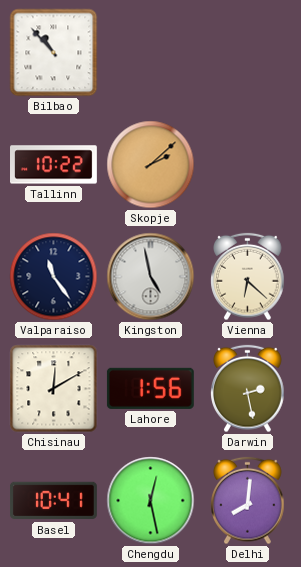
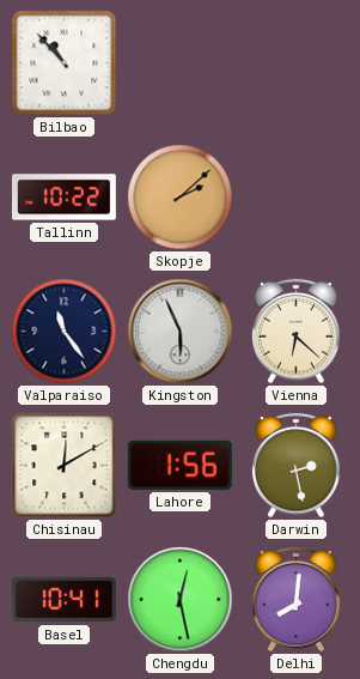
Kingston: 4:58 -> 5:56 (181, 332)
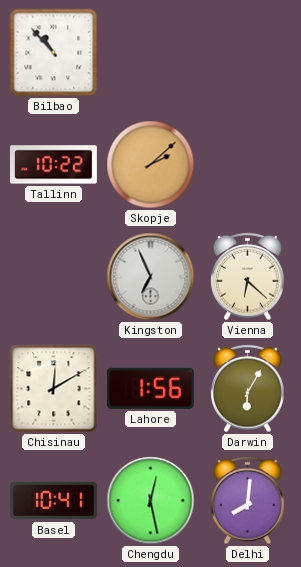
Valparaiso: 11:24 -> none (65, 332)
Kingston: 5:56 -> 6:56 (151, 277)
Darwin: 2:28 -> 6:05 (248, 389)
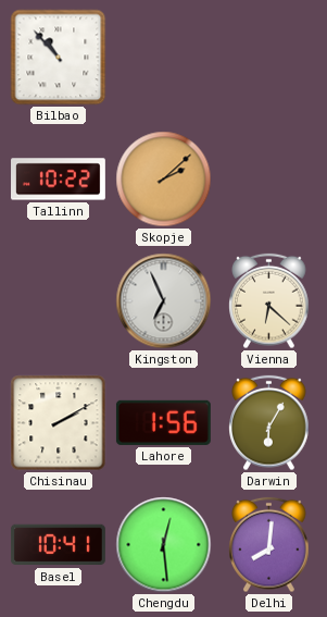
Chisinau: 12:10 -> 2:10 (59, 423)
Chengdu: 12:28 -> 12:29 (164, 545)
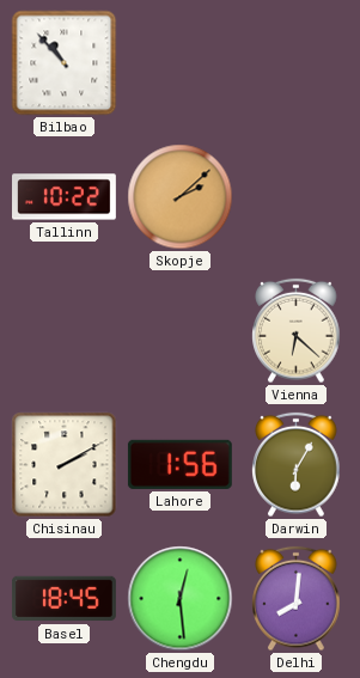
Kingston: 6:56 -> none (164, 301)
Basel: 10:41 -> 18:45 (65, 599)
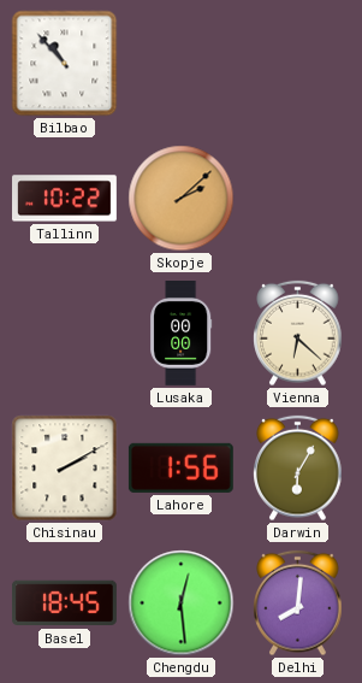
Lusaka: none -> 00:00 (182, 334)
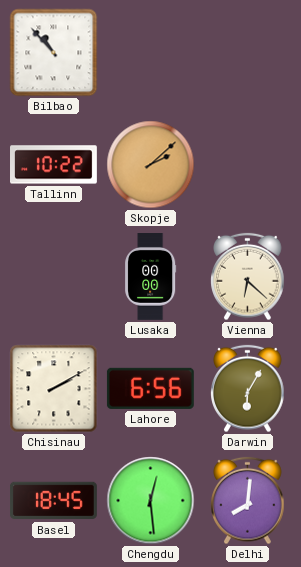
Lahore: 1:56 -> 6:56 (150, 388)
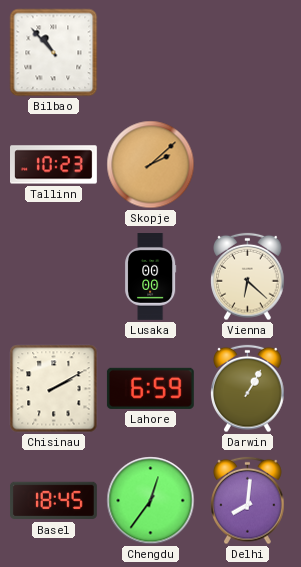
Tallinn: 10:22 -> 10:23 (54, 165)
Lahore: 6:56 -> 6:59 (150, 388)
Darwin: 6:05 -> 1:05 (248, 389)
Chengdu: 12:29 -> 12:36 (151, 501)
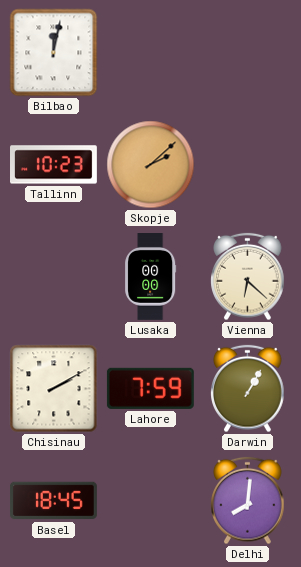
Bilbao: 10:53 -> 12:02 (54, 53)
Lahore: 6:59 -> 7:59 (150, 388)
Chengdu: 12:36 -> none (151, 501)
